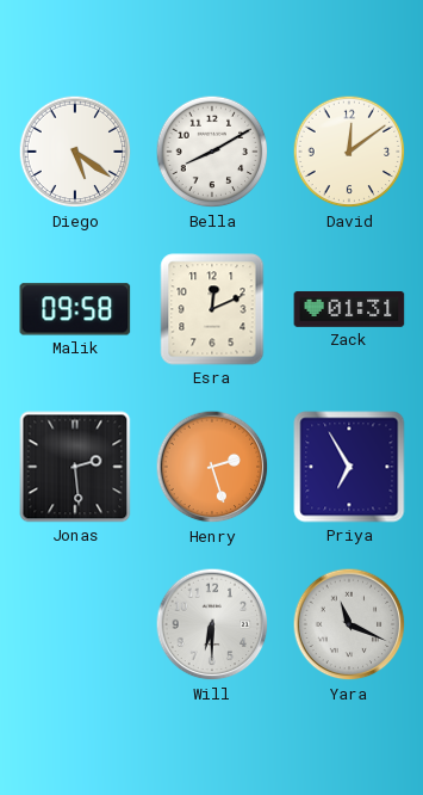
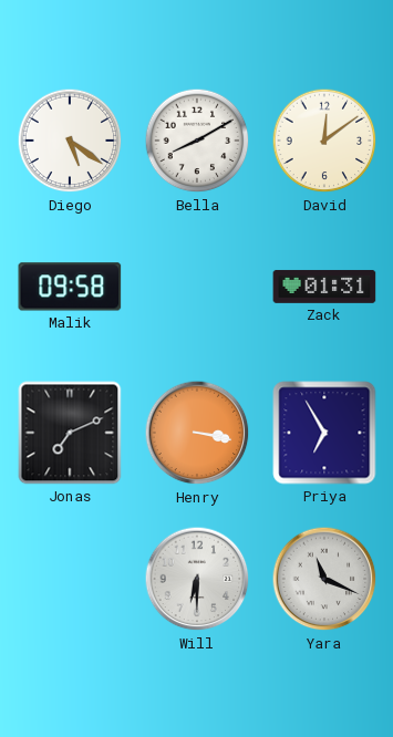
Esra: 12:11 -> none (212, 309)
Jonas: 2:29 -> 7:11 (70, 433)
Henry: 2:27 -> 3:17 (197, 433)
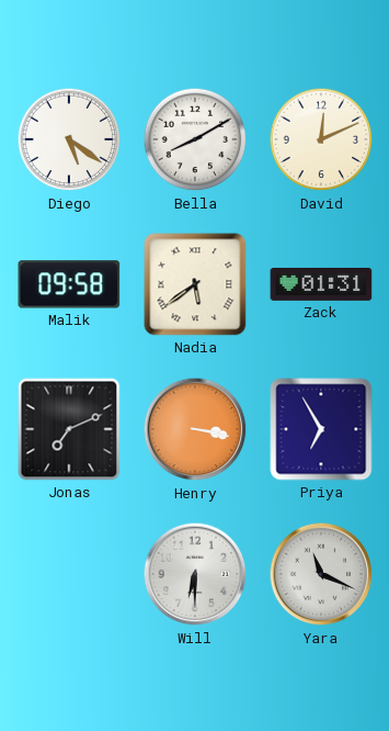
David: 12:09 -> 12:11 (321, 139)
Nadia: none -> 5:39 (195, 284)
